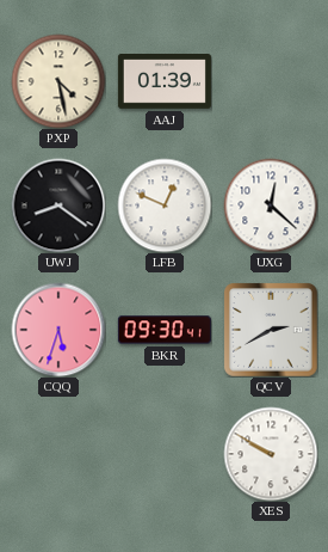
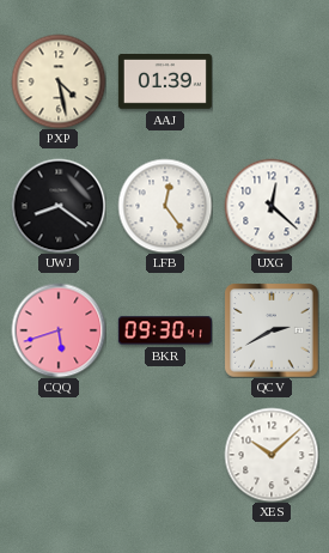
LFB: 12:49 -> 12:24 (165, 206)
CQQ: 5:33 -> 5:42 (59, 330)
XES: 9:50 -> 10:08 (272, 455)
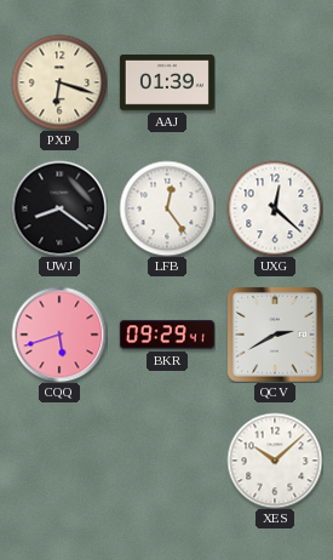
PXP: 4:28 -> 6:18 (59, 82)
BKR: 09:30 -> 09:29 (167, 335)
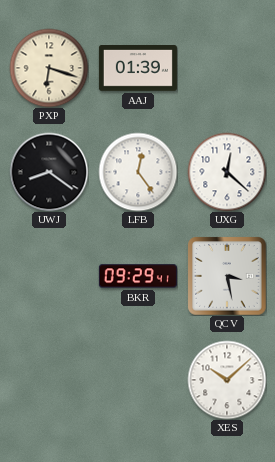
CQQ: 5:42 -> none (59, 335)
QCV: 2:40 -> 3:28 (227, 276)
